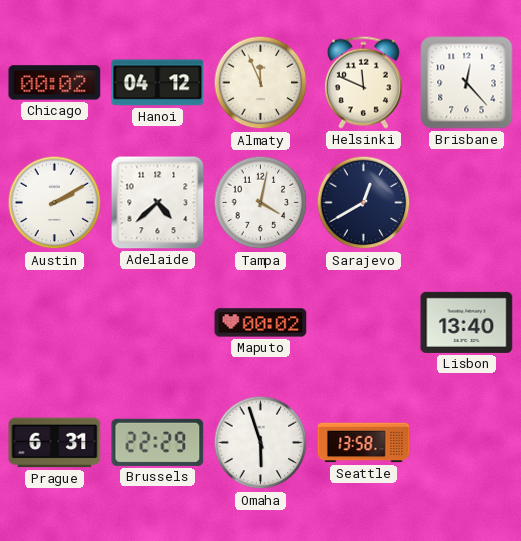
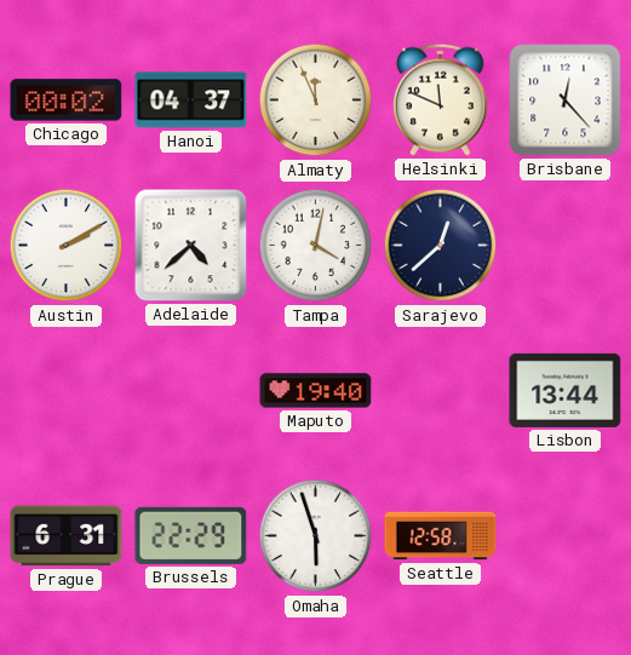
Hanoi: 04:12 -> 04:37 (191, 100)
Sarajevo: 12:40 -> 12:38 (441, 246)
Maputo: 00:02 -> 19:40 (316, 391)
Lisbon: 13:40 -> 13:44 (566, 390)
Seattle: 13:58 -> 12:58 (441, 536)
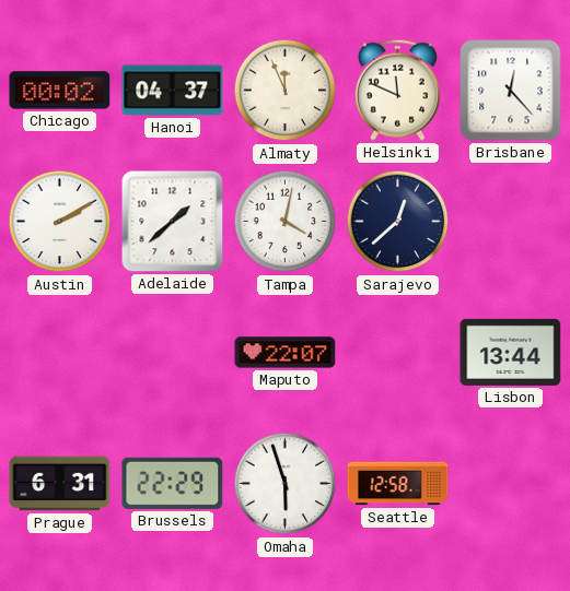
Adelaide: 4:38 -> 1:38 (173, 222)
Maputo: 19:40 -> 22:07 (286, 353)
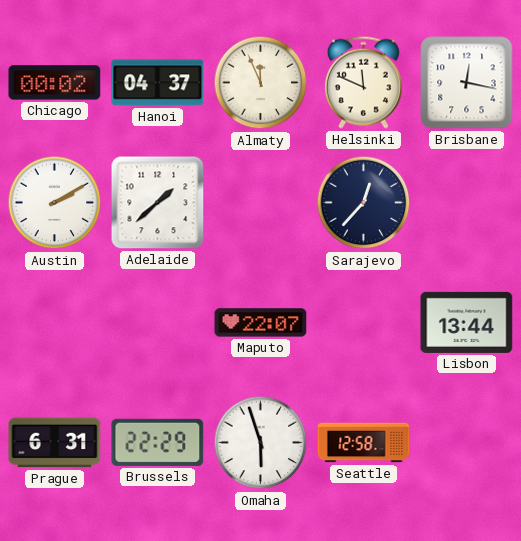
Brisbane: 12:23 -> 12:17 (467, 83)
Tampa: 4:02 -> none (286, 222)
Sarajevo: 12:38 -> 12:37 (364, 203)
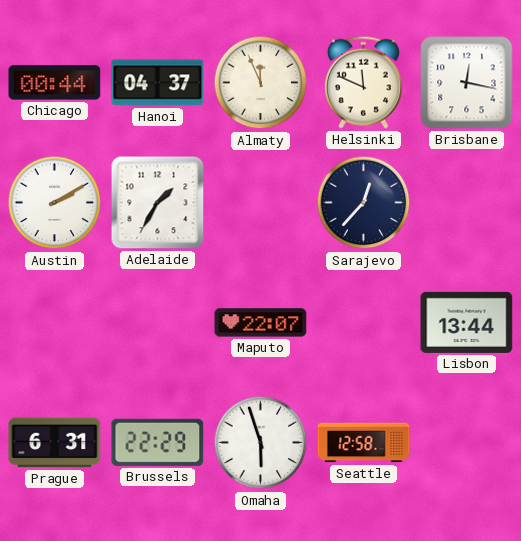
Chicago: 00:02 -> 00:44 (55, 83)
Adelaide: 1:38 -> 1:35 (158, 203)
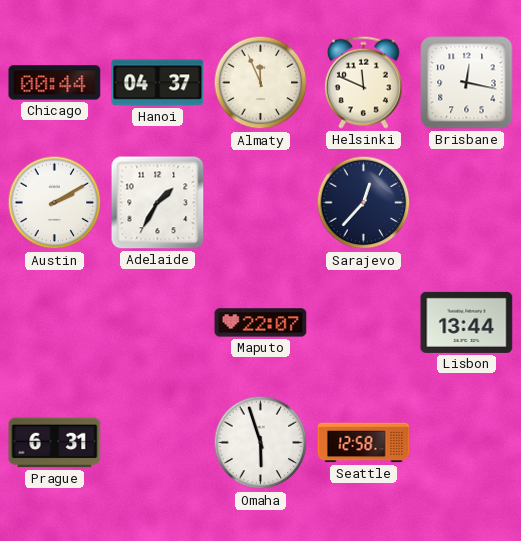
Brussels: 22:29 -> none (158, 442)
